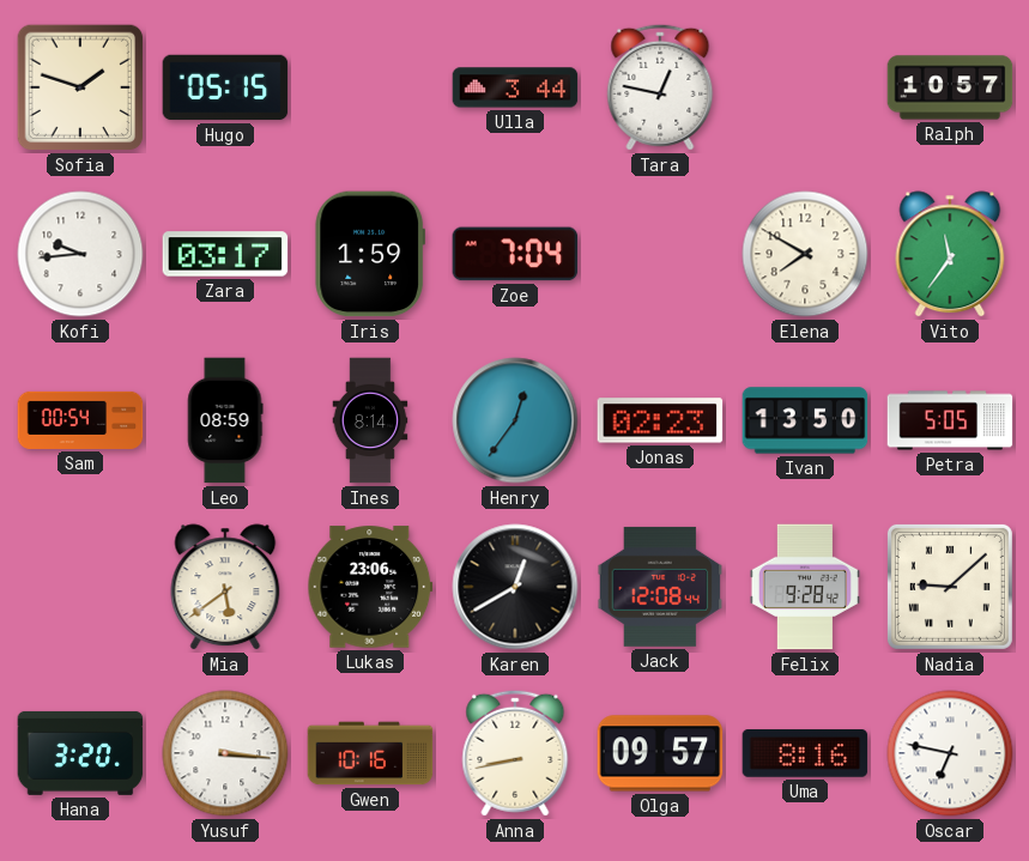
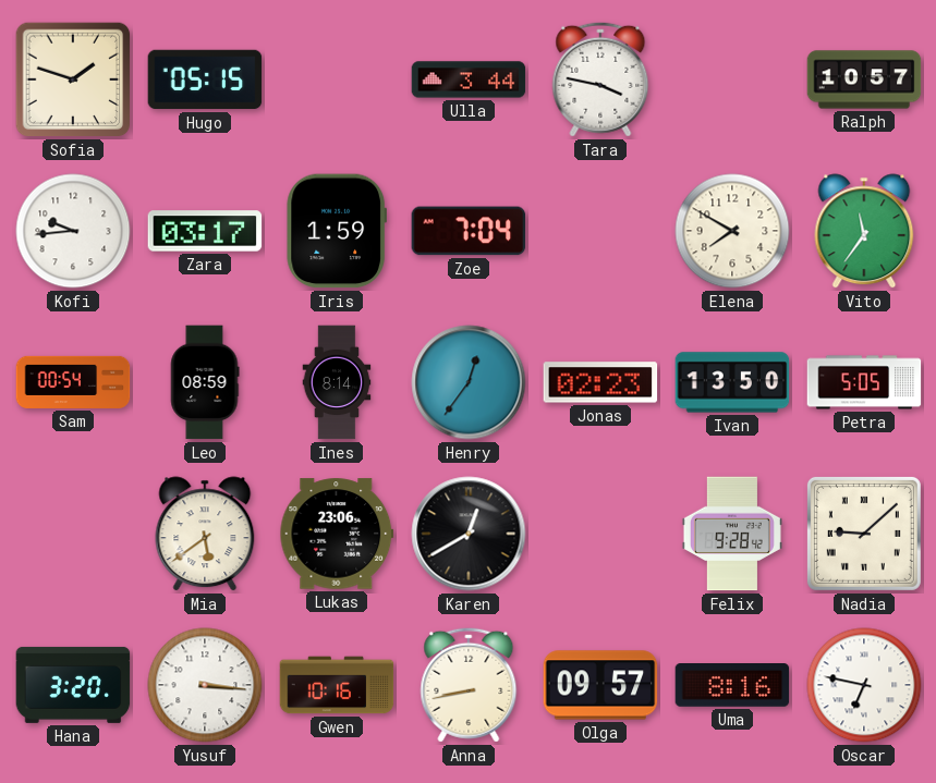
Tara: 12:47 -> 3:47 (600, 79)
Jack: 12:08 -> none (660, 587)
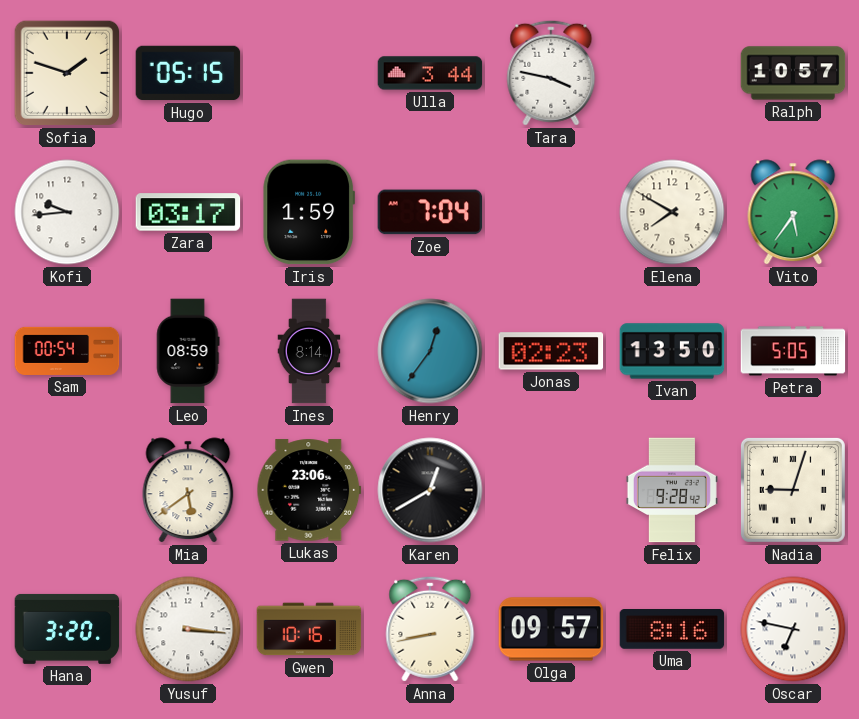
Vito: 11:36 -> 5:36 (793, 212)
Nadia: 9:08 -> 9:03 (793, 490)
